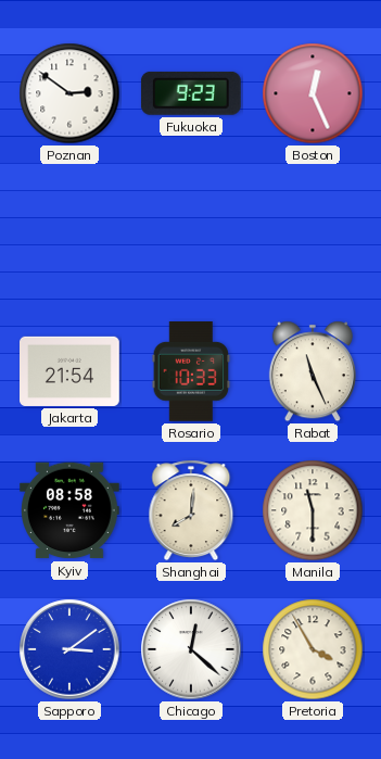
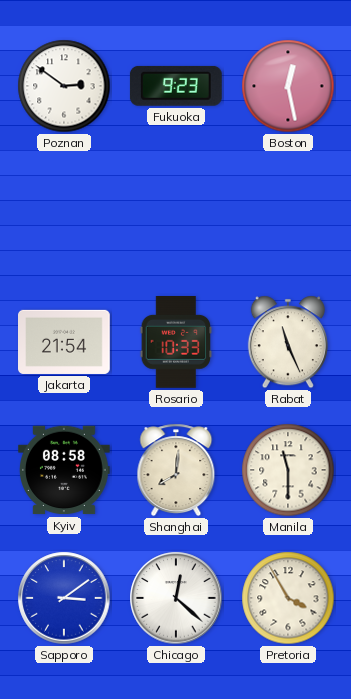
Boston: 12:26 -> 12:28 (288, 86)
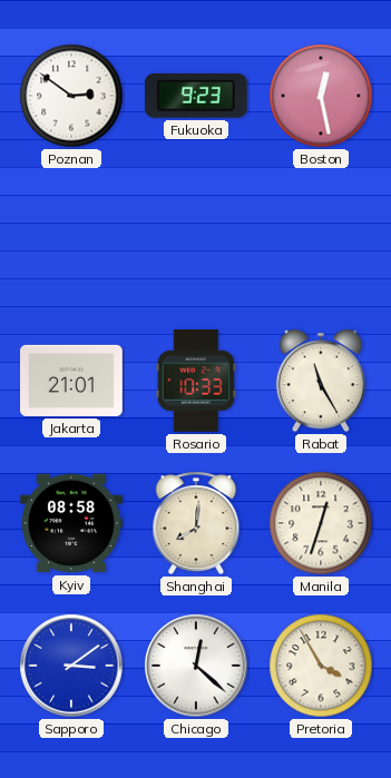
Jakarta: 21:54 -> 21:01 (72, 381)
Rabat: 11:26 -> 11:25 (321, 381)
Manila: 11:30 -> 12:33 (321, 523)
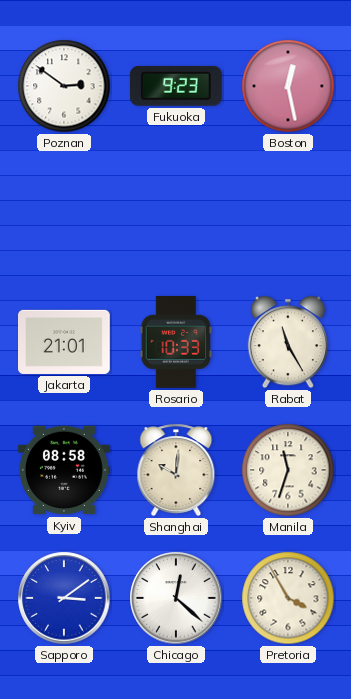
Shanghai: 8:01 -> 10:01 (176, 470)
Manila: 12:33 -> 11:33 (288, 470)
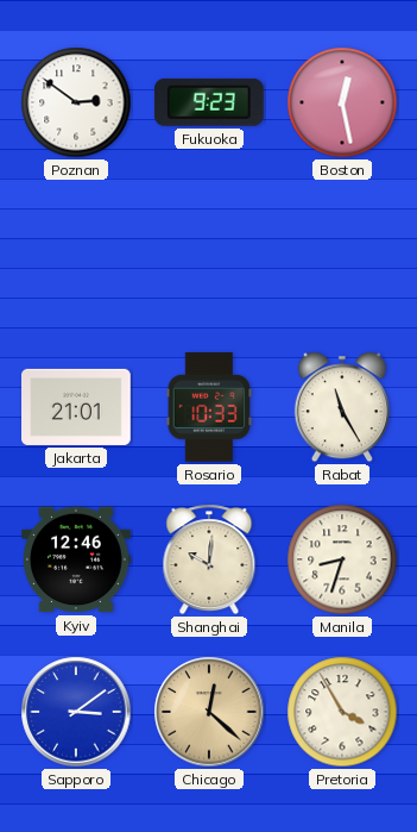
Kyiv: 08:58 -> 12:46 (77, 559)
Manila: 11:33 -> 8:33 (342, 559)
Chicago dial: white -> champagne (209, 712)
